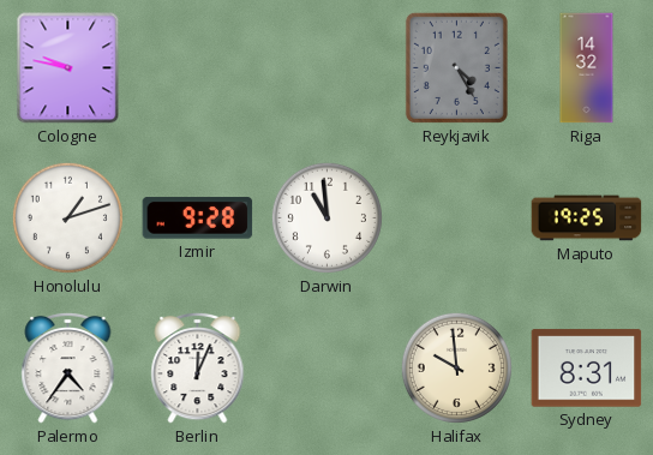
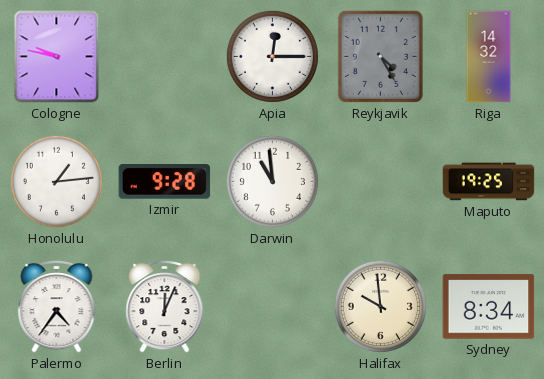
Apia: none -> 12:15 (272, 56)
Honolulu: 1:12 -> 1:14 (56, 181)
Sydney: 8:31 -> 8:34 (489, 307)
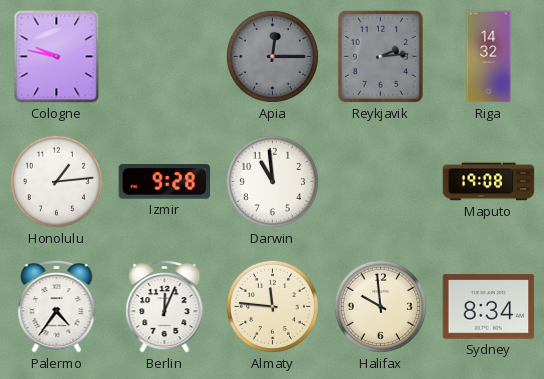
Apia dial: white -> grey (272, 56)
Reykjavik: 4:25 -> 2:14 (380, 56)
Maputo: 19:25 -> 19:08 (489, 182)
Almaty: none -> 11:46 (272, 306)
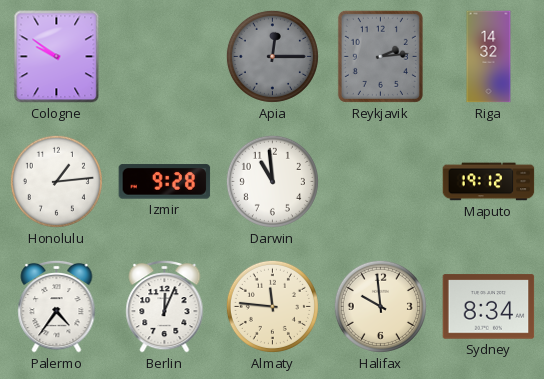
Cologne: 9:47 -> 9:51 (57, 57)
Maputo: 19:08 -> 19:12 (489, 182)
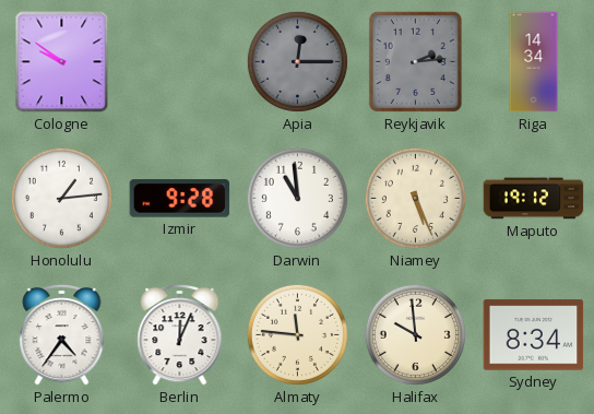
Riga: 14:32 -> 14:34 (534, 62)
Niamey: none -> 5:26 (415, 198)
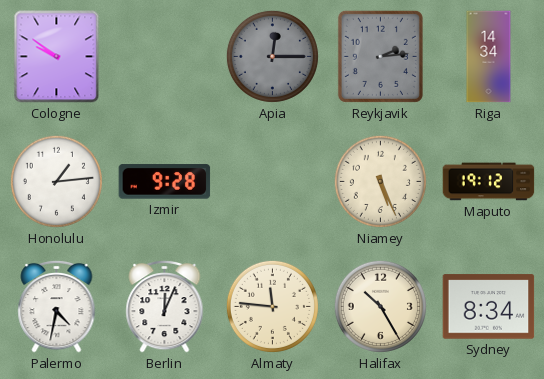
Darwin: 10:59 -> none (297, 198)
Palermo: 4:36 -> 4:32 (57, 306)
Halifax: 9:59 -> 10:25 (380, 306)
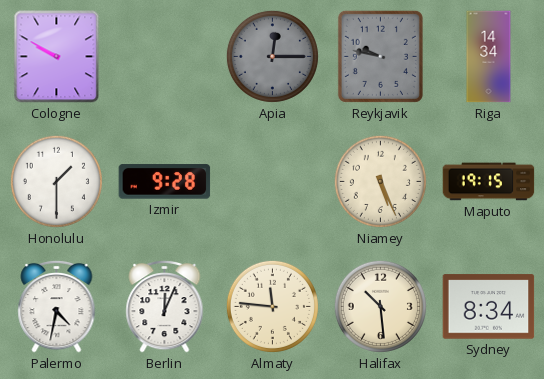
Cologne: 9:51 -> 9:50 (57, 57)
Reykjavik: 2:14 -> 9:47 (380, 56)
Honolulu: 1:14 -> 1:30 (56, 181)
Maputo: 19:12 -> 19:15 (489, 182)
Halifax: 10:25 -> 10:29 (380, 306)
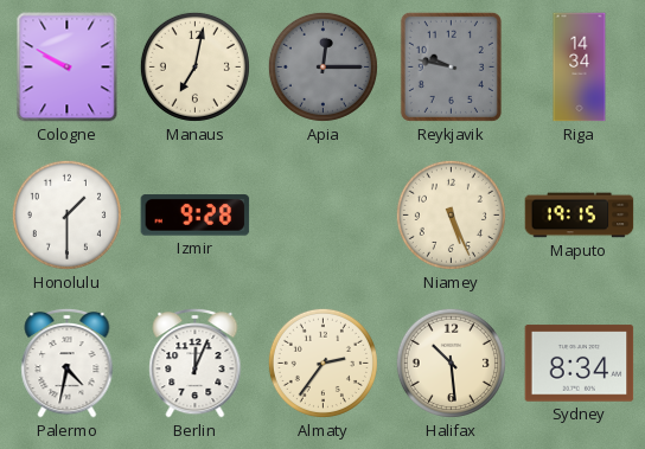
Manaus: none -> 7:02 (194, 66)
Almaty: 11:46 -> 2:36 (322, 363)
